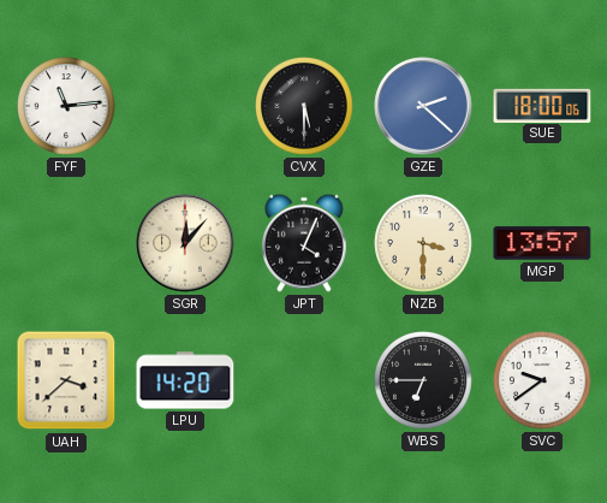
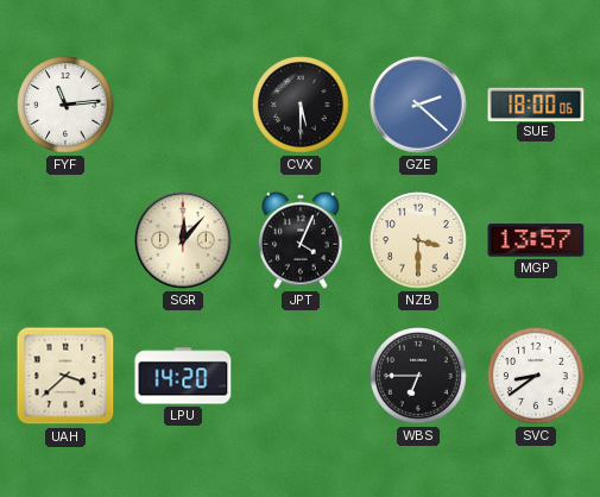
SVC: 9:39 -> 8:39 (536, 376)
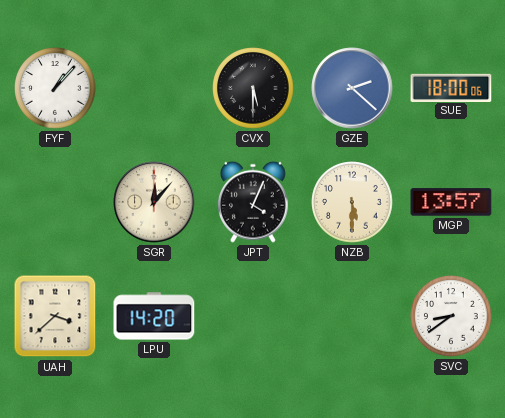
FYF: 11:14 -> 1:07 (55, 88)
NZB: 3:30 -> 5:30 (352, 202)
WBS: 6:45 -> none (418, 376)
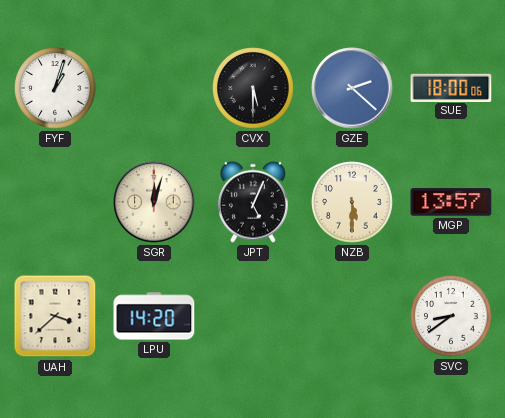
FYF: 1:07 -> 1:03 (55, 88)
SGR: 12:07 -> 12:03 (154, 202)
JPT: 4:04 -> 5:04 (253, 202)
